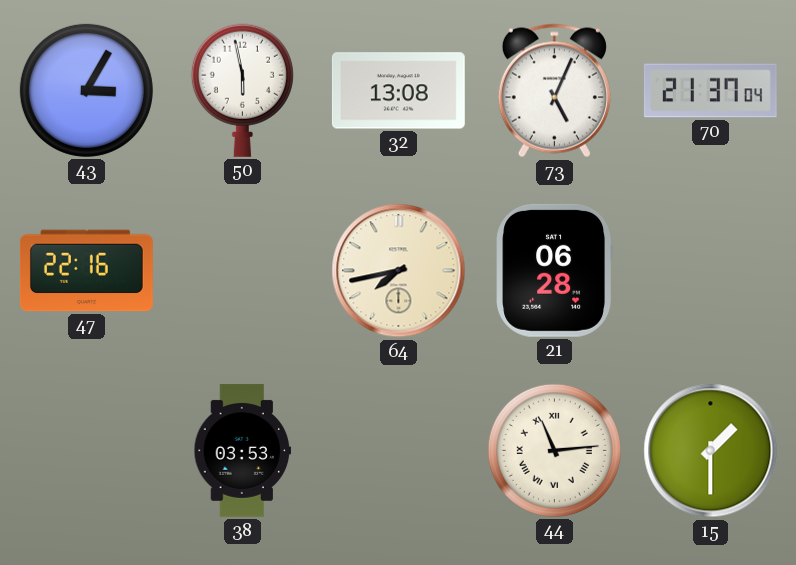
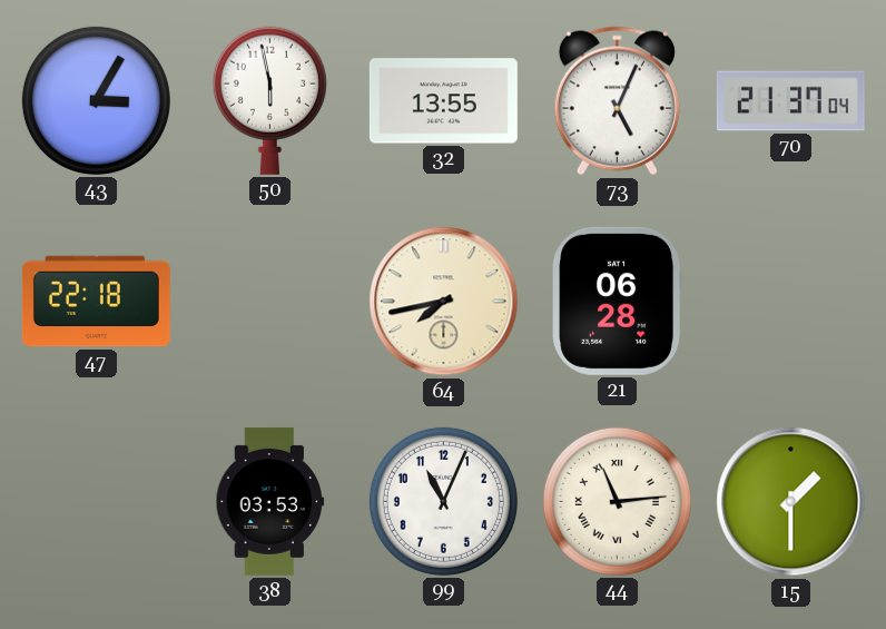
32: 13:08 -> 13:55 (443, 101)
47: 22:16 -> 22:18 (96, 302)
99: none -> 11:04 (443, 501)
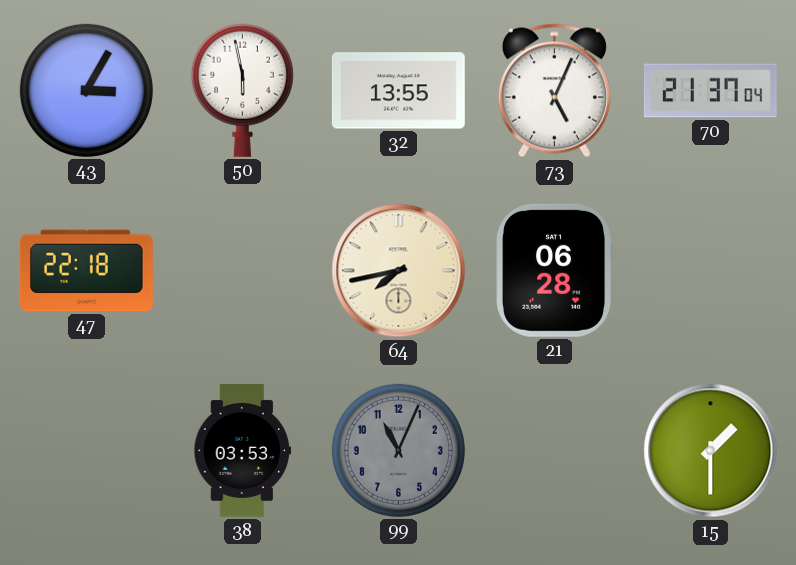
99 dial: white -> grey (398, 450)
44: 11:14 -> none (617, 501)
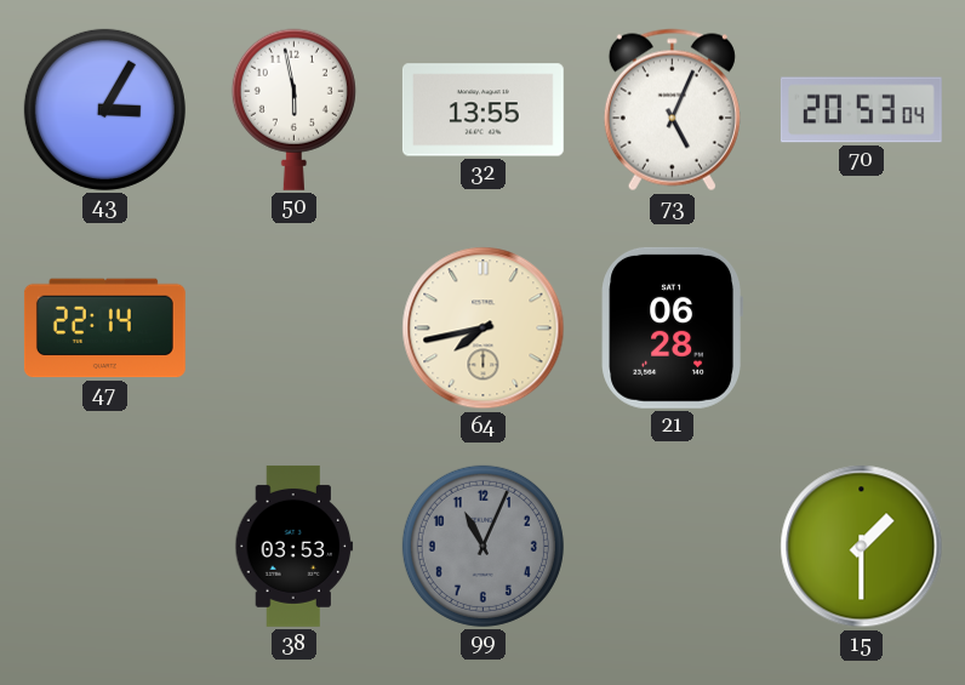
70: 21:37 -> 20:53 (861, 110)
47: 22:18 -> 22:14 (104, 329)
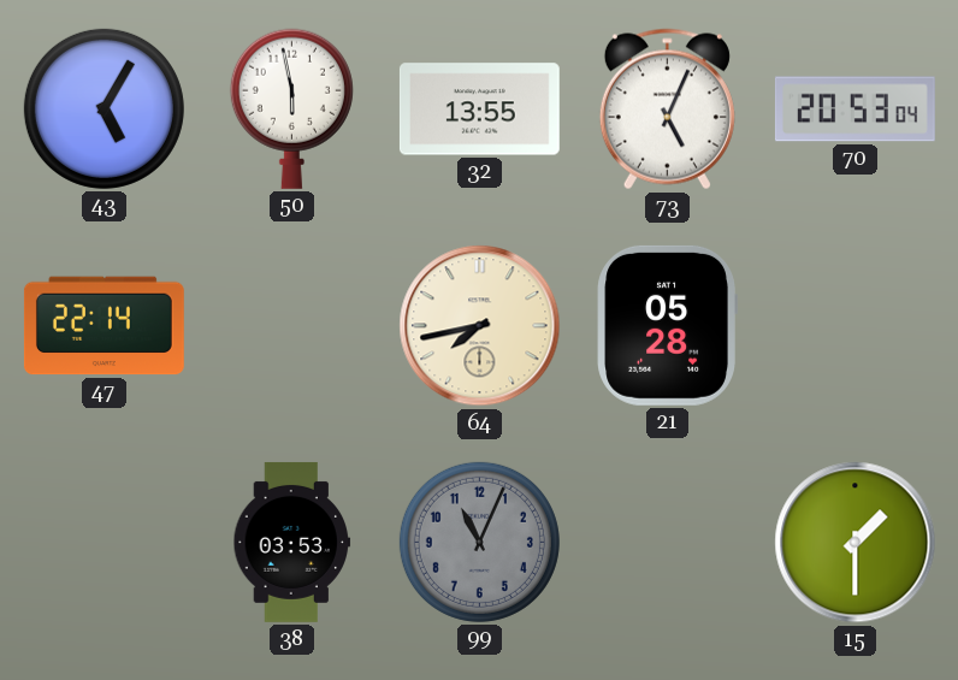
43: 3:05 -> 5:05 (104, 108)
21: 06:28 -> 05:28 (667, 325)
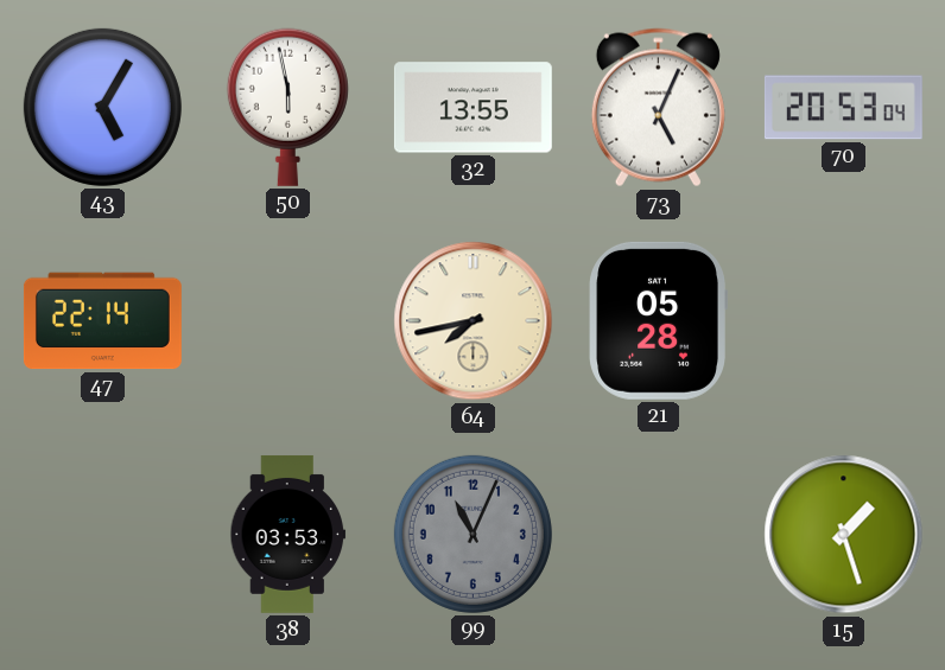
15: 1:30 -> 1:27 (844, 535)
